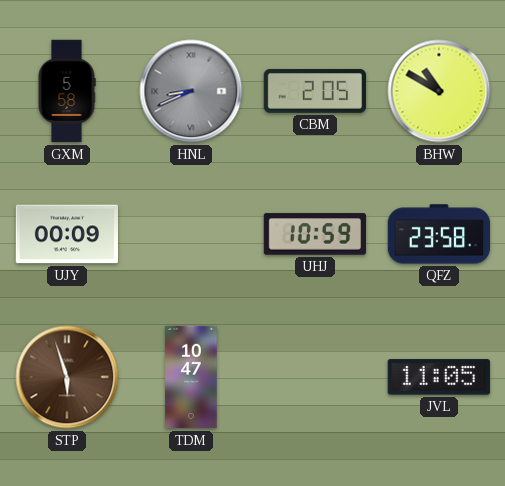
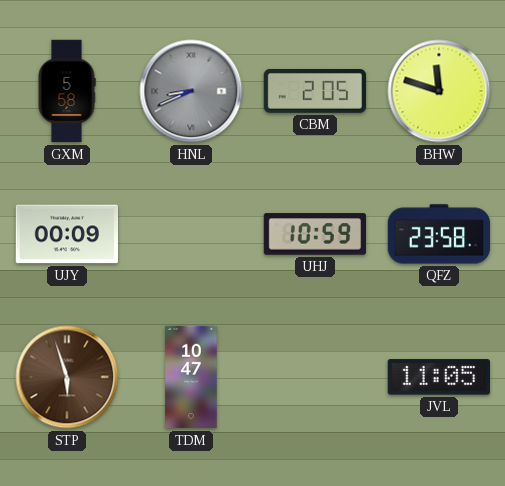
BHW: 10:50 -> 11:48 (439, 91)
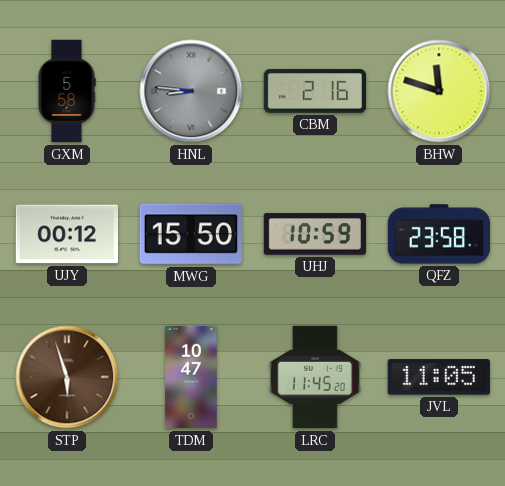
HNL: 8:41 -> 8:46 (191, 91)
CBM: 2:05 -> 2:16 (315, 92)
UJY: 00:09 -> 00:12 (66, 234)
MWG: none -> 15:50 (190, 234)
LRC: none -> 11:45 (315, 377)
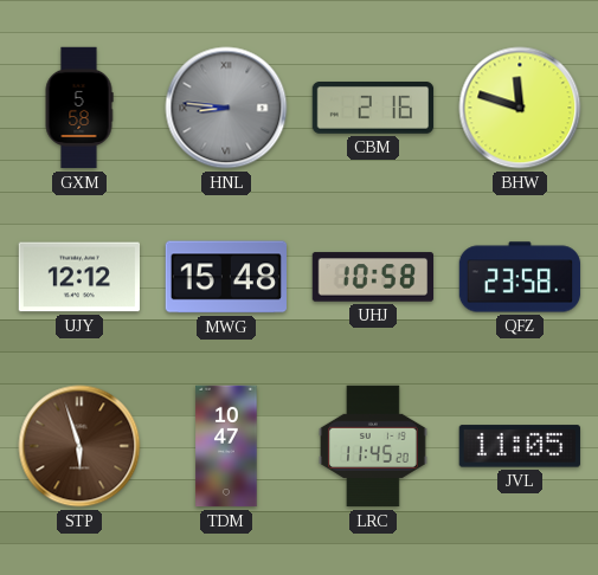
UJY: 00:12 -> 12:12 (78, 277)
MWG: 15:50 -> 15:48 (225, 277)
UHJ: 10:59 -> 10:58 (373, 277)
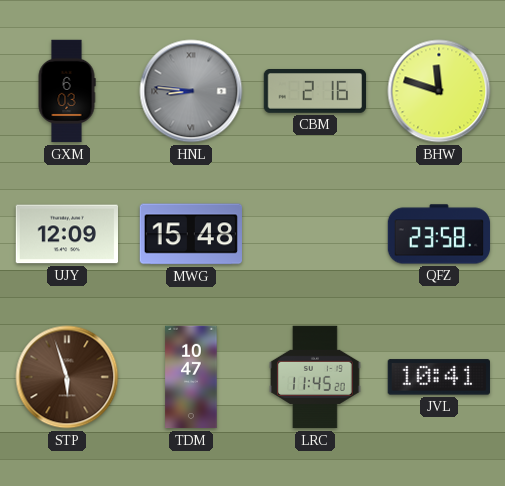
GXM: 5:58 -> 6:03 (67, 91)
UJY: 12:12 -> 12:09 (66, 234)
UHJ: 10:58 -> none (373, 277)
JVL: 11:05 -> 10:41 (439, 377)
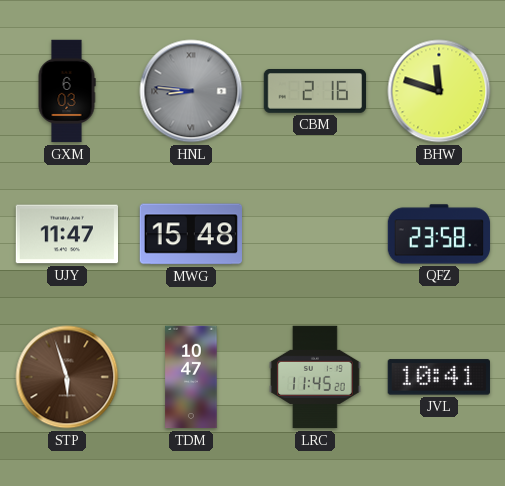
UJY: 12:09 -> 11:47 (66, 234)
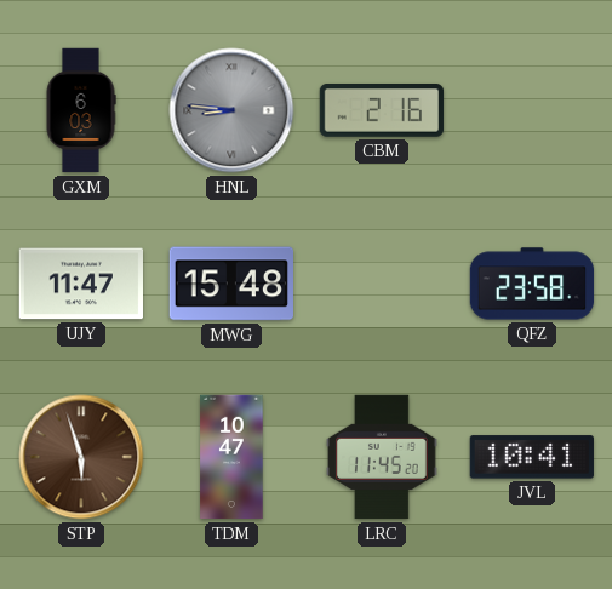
BHW: 11:48 -> none (439, 91)
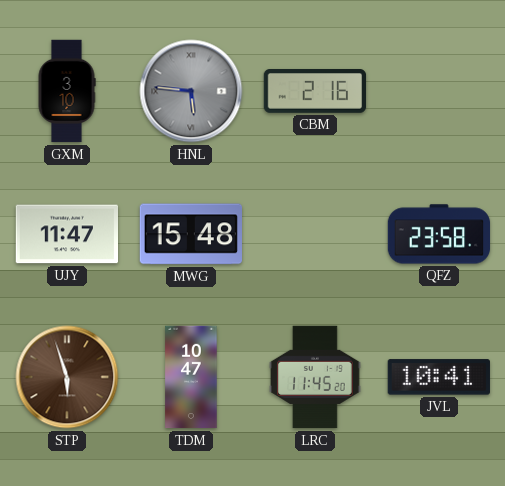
GXM: 6:03 -> 3:10 (67, 91)
HNL: 8:46 -> 5:46 (191, 91)
